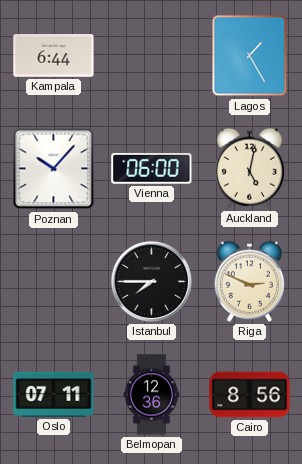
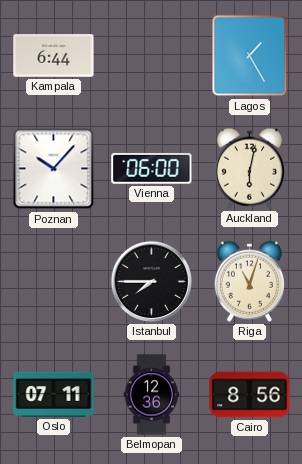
Auckland: 5:02 -> 6:02 (249, 168)
Riga: 2:49 -> 11:03 (249, 281)
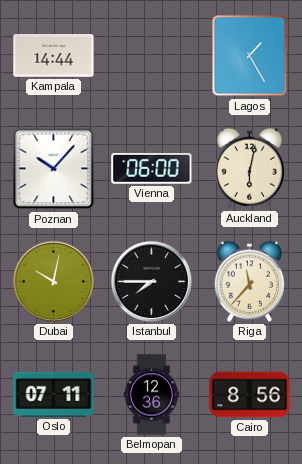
Kampala: 6:44 -> 14:44 (54, 56)
Dubai: none -> 10:02 (53, 281)
Riga: 11:03 -> 11:37 (249, 281)
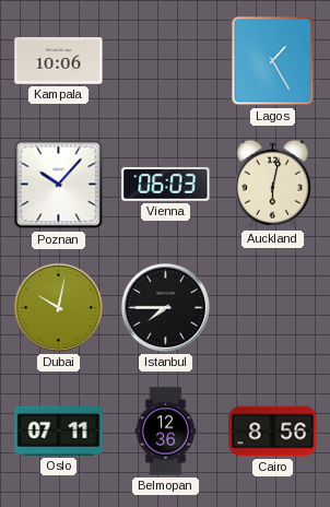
Kampala: 14:44 -> 10:06 (59, 61)
Vienna: 06:00 -> 06:03 (166, 184)
Riga: 11:37 -> none (249, 281)
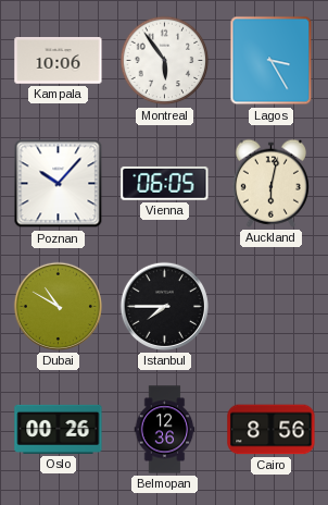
Montreal: none -> 5:54 (165, 61)
Lagos: 1:25 -> 3:25 (272, 61)
Vienna: 06:03 -> 06:05 (165, 183)
Dubai: 10:02 -> 10:50 (58, 306)
Oslo: 07:11 -> 00:26 (59, 429)
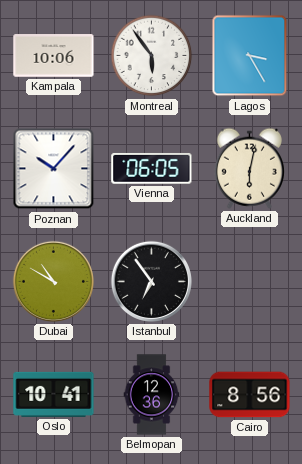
Istanbul: 7:45 -> 6:54 (151, 281)
Oslo: 00:26 -> 10:41 (54, 394)
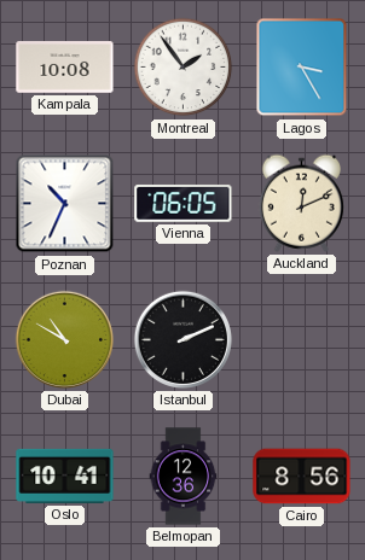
Kampala: 10:06 -> 10:08 (65, 68)
Montreal: 5:54 -> 1:54 (184, 68)
Poznan: 10:07 -> 10:34 (65, 204)
Auckland: 6:02 -> 12:11 (301, 203)
Istanbul: 6:54 -> 2:11 (182, 339)
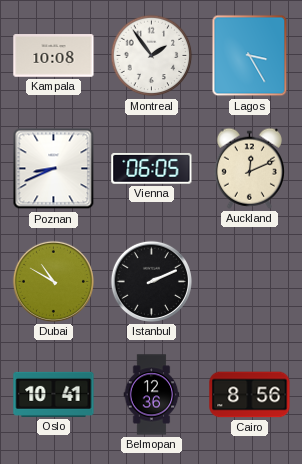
Poznan: 10:34 -> 8:41 (54, 169)
